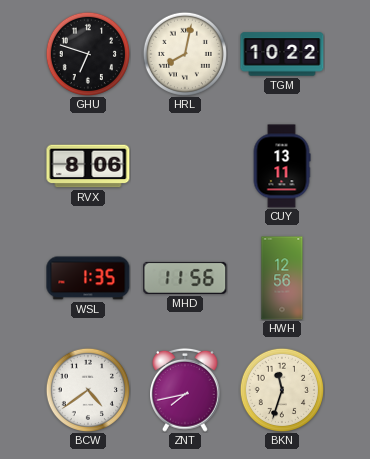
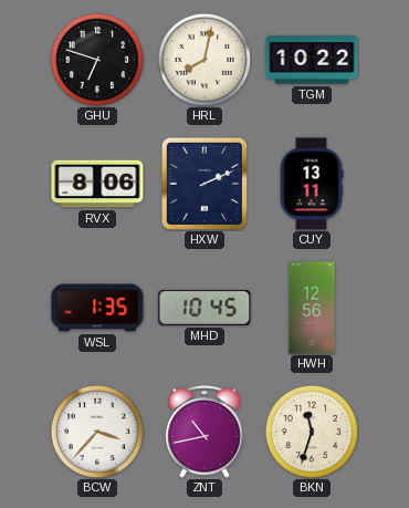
HXW: none -> 2:11 (204, 184)
MHD: 11:56 -> 10:45 (204, 308)
BCW: 4:39 -> 3:37 (96, 431)
ZNT: 7:43 -> 10:43 (206, 432)
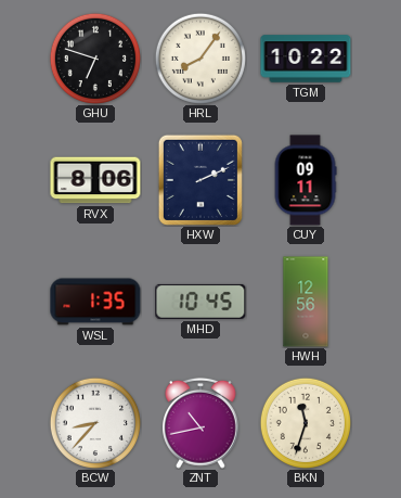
HRL: 8:02 -> 8:06 (199, 58)
CUY: 13:11 -> 09:11 (306, 180)
BCW: 3:37 -> 8:37 (94, 422)
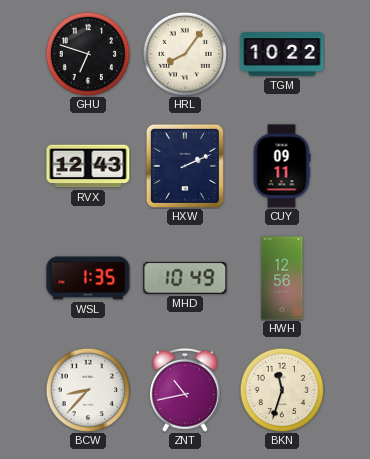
RVX: 8:06 -> 12:43 (88, 166)
MHD: 10:45 -> 10:49 (185, 278)
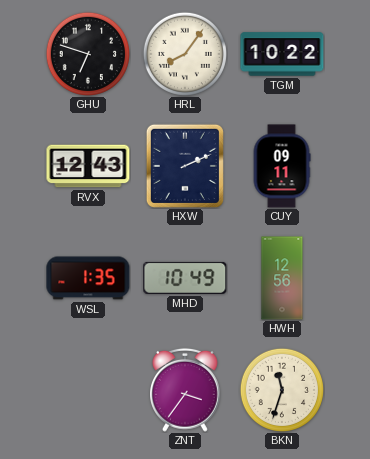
BCW: 8:37 -> none (87, 389)
ZNT: 10:43 -> 3:36 (186, 390)
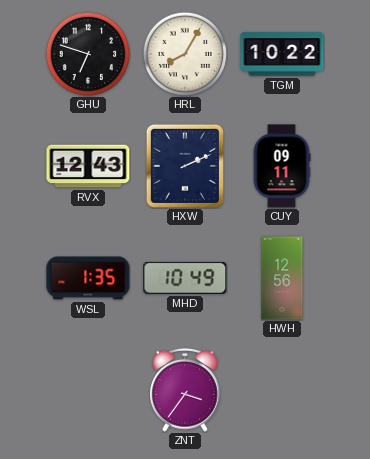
HRL: 8:06 -> 8:05 (184, 53)
BKN: 11:33 -> none (281, 389)
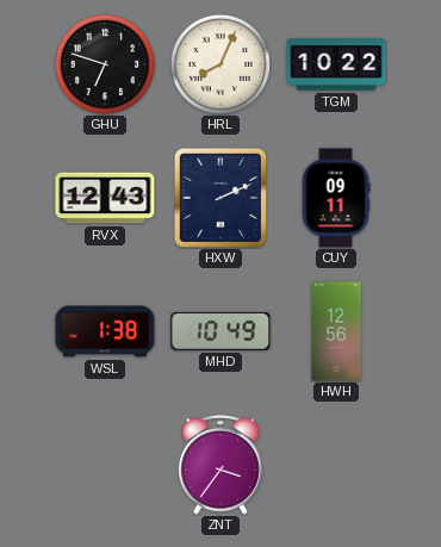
HRL: 8:05 -> 8:04 (219, 63)
WSL: 1:35 -> 1:38 (105, 331)
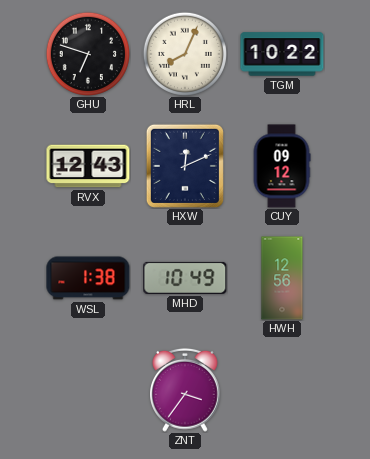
HXW: 2:11 -> 12:11 (185, 166)
CUY: 09:11 -> 09:12 (282, 166)
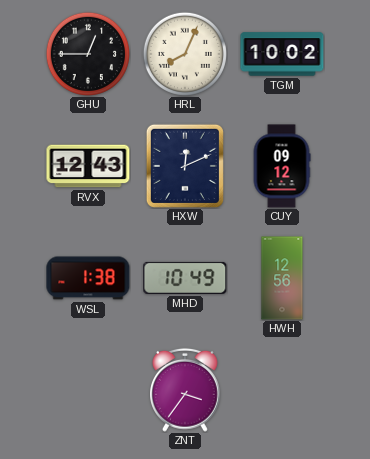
GHU: 6:48 -> 12:45 (87, 53)
TGM: 10:22 -> 10:02 (282, 54)
